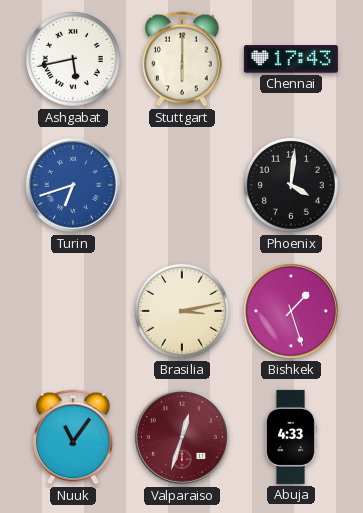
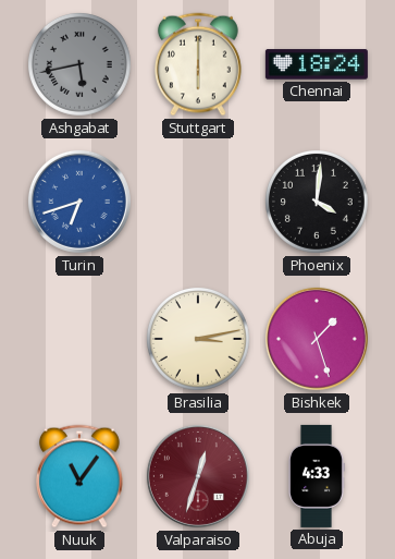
Ashgabat dial: white -> grey (79, 64)
Chennai: 17:43 -> 18:24 (317, 64)
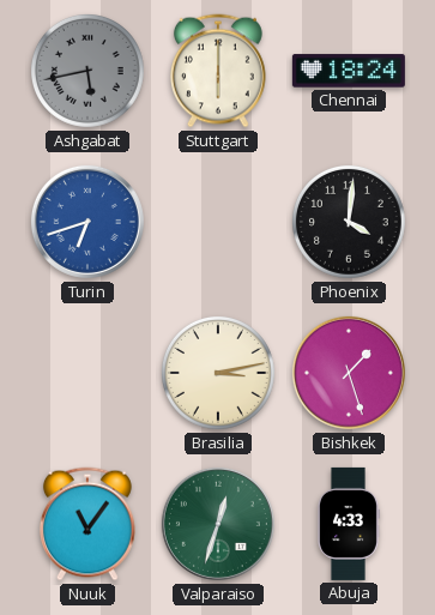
Valparaiso dial: burgundy -> green (218, 524)
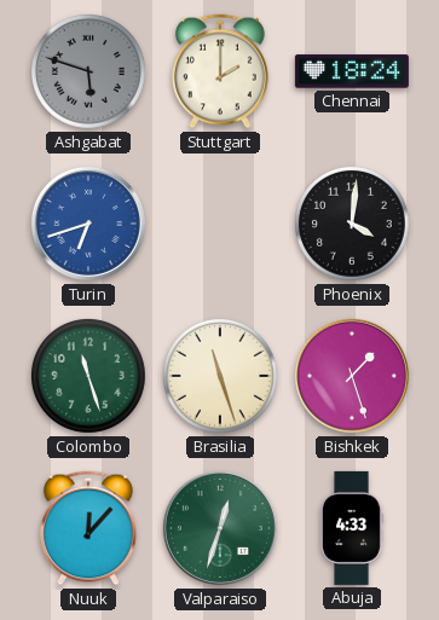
Ashgabat: 5:43 -> 5:48 (88, 71)
Stuttgart: 6:00 -> 2:00 (220, 71)
Colombo: none -> 11:27 (88, 376)
Brasilia: 3:13 -> 11:27 (220, 376)
Nuuk: 11:06 -> 12:07 (88, 528)
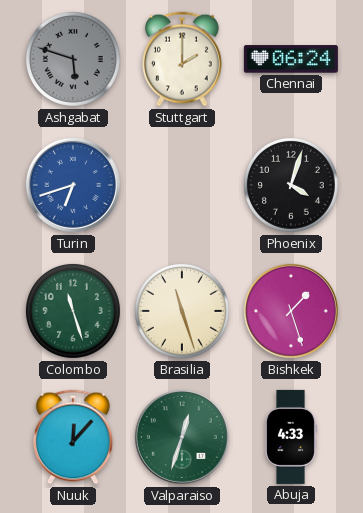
Chennai: 18:24 -> 06:24 (291, 59)
Phoenix: 4:01 -> 4:03 (291, 185)
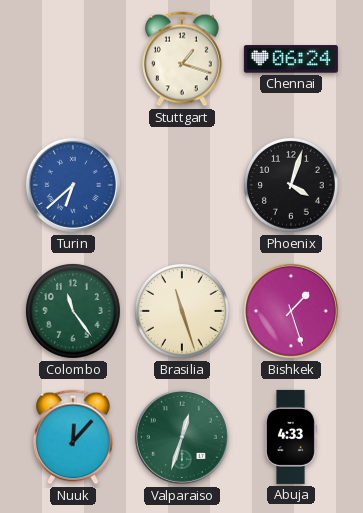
Ashgabat: 5:48 -> none (73, 59)
Stuttgart: 2:00 -> 1:18 (182, 59)
Turin: 6:42 -> 6:38 (73, 185)
Colombo: 11:27 -> 11:24 (73, 311)
